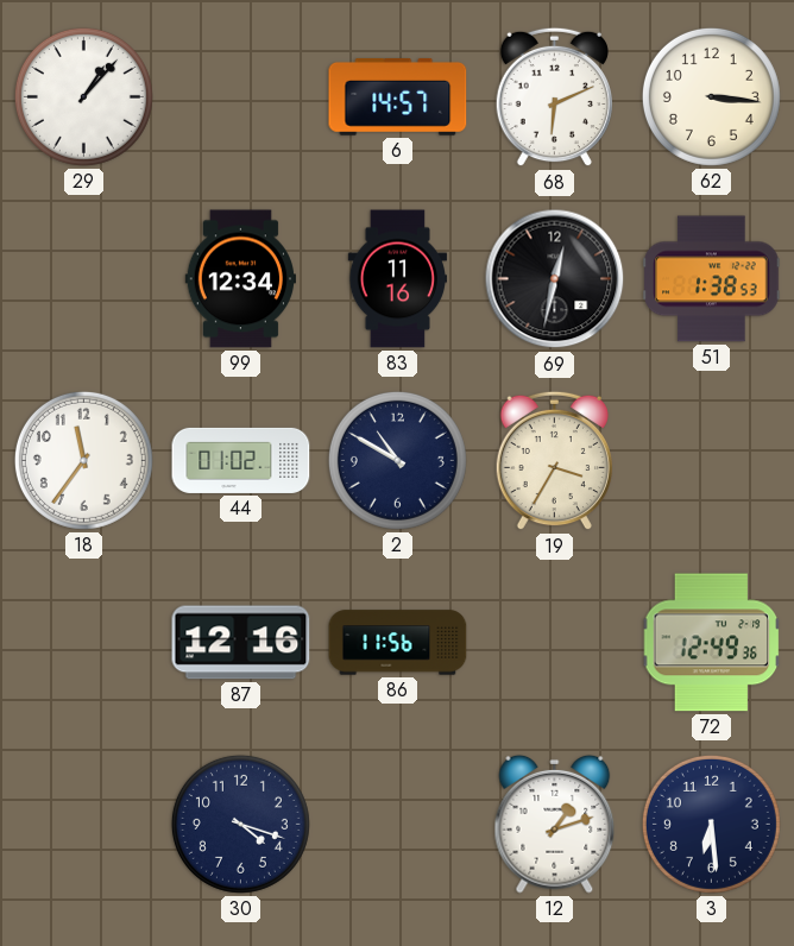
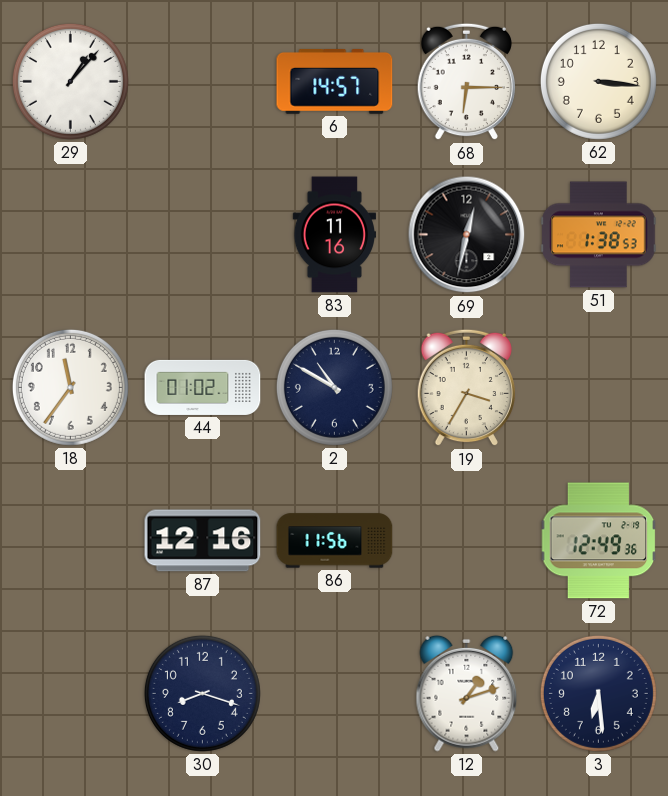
68: 6:11 -> 6:15 (466, 82)
99: 12:34 -> none (240, 279)
30: 4:18 -> 8:18 (202, 693)
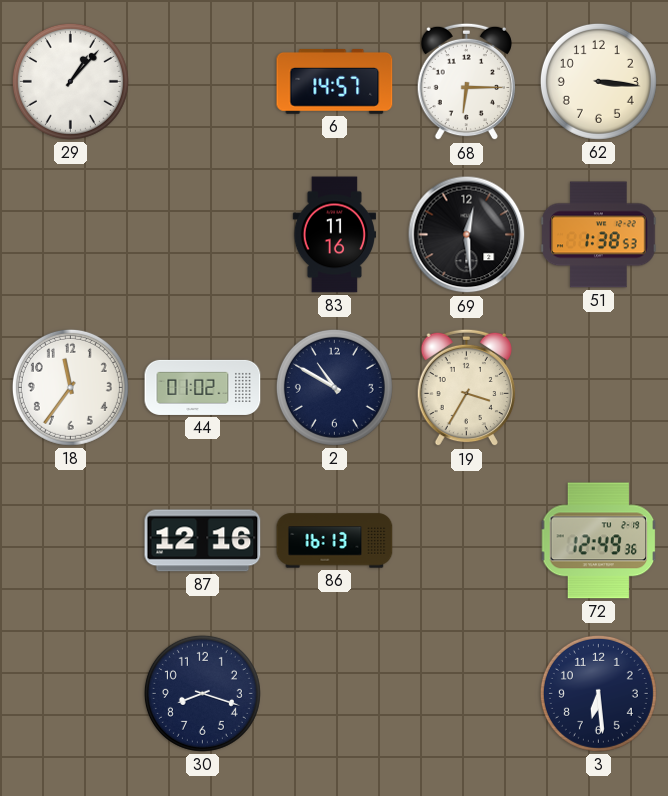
69: 12:32 -> 12:29 (467, 235)
86: 11:56 -> 16:13 (335, 541)
12: 1:12 -> none (467, 693)
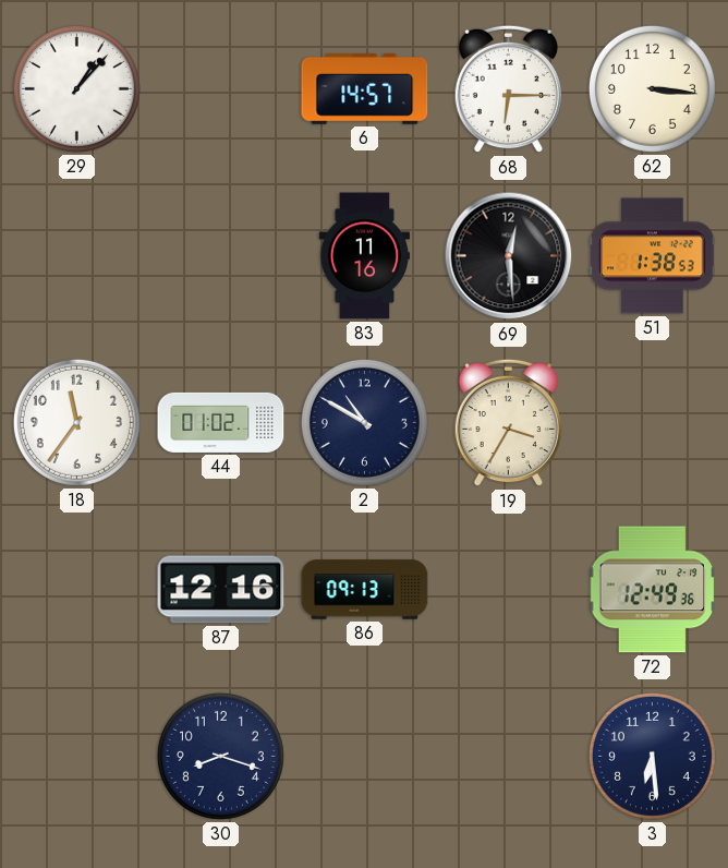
86: 16:13 -> 09:13 (365, 590)
